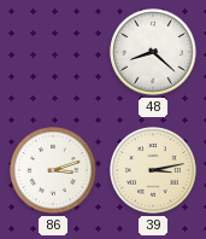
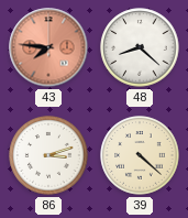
43: none -> 7:46 (48, 47)
39: 3:13 -> 4:22 (140, 155)
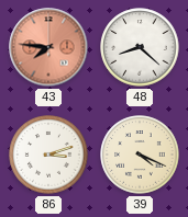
39: 4:22 -> 4:19 (140, 155)
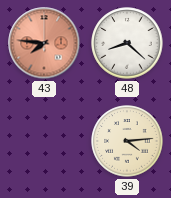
86: 3:12 -> none (48, 155)
39: 4:19 -> 4:14 (127, 141)
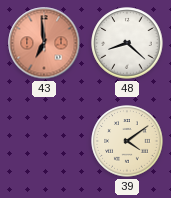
43: 7:46 -> 6:59 (44, 43)
39: 4:14 -> 4:09 (127, 141)
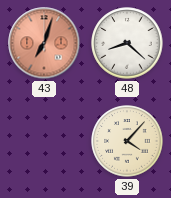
43: 6:59 -> 7:03 (44, 43)
39: 4:09 -> 4:07 (127, 141)
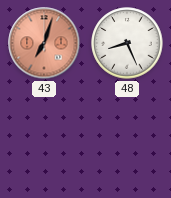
48: 8:22 -> 8:26 (127, 43)
39: 4:07 -> none (127, 141)
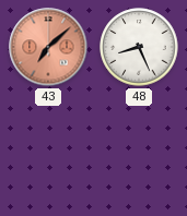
43: 7:03 -> 7:08 (48, 47)
